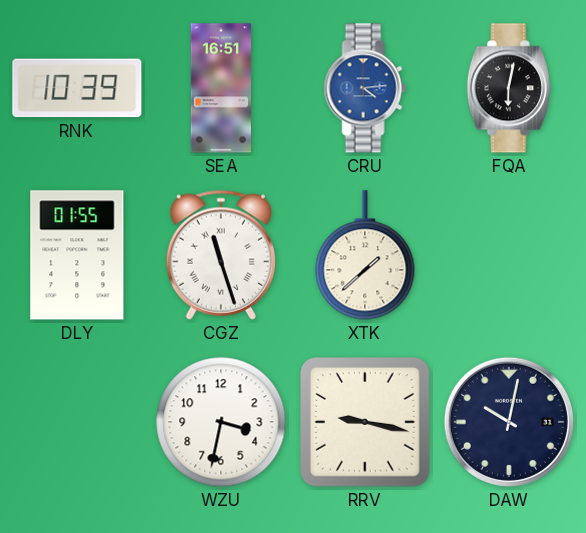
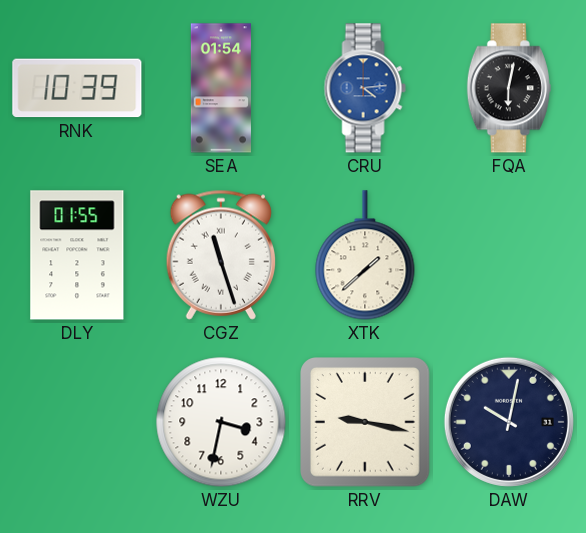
SEA: 16:51 -> 01:54 (221, 88)
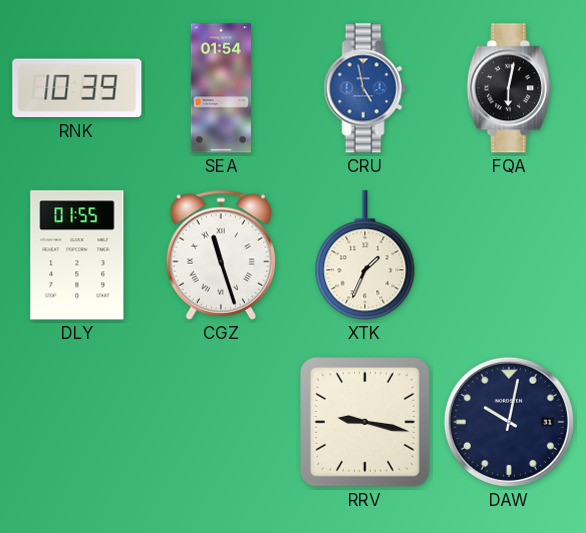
CRU: 4:14 -> 4:58 (365, 88)
XTK: 1:38 -> 1:34 (365, 255)
WZU: 3:32 -> none (221, 422)
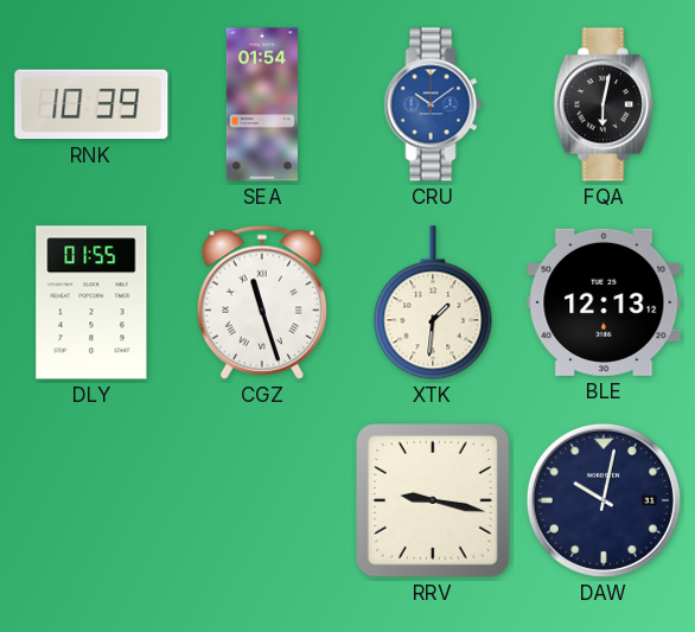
CRU: 4:58 -> 10:09 (433, 104)
XTK: 1:34 -> 1:31 (433, 302)
BLE: none -> 12:13 (604, 302)
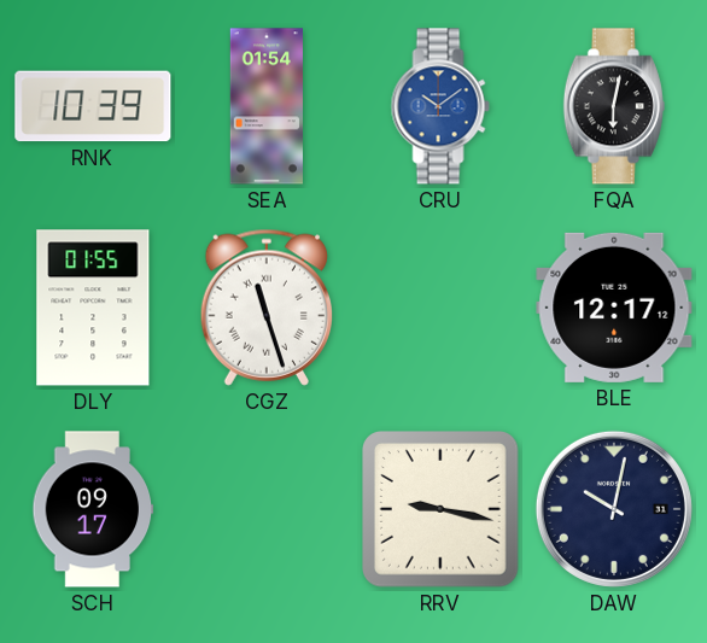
XTK: 1:31 -> none (433, 302)
BLE: 12:13 -> 12:17 (614, 308)
SCH: none -> 09:17 (93, 509)
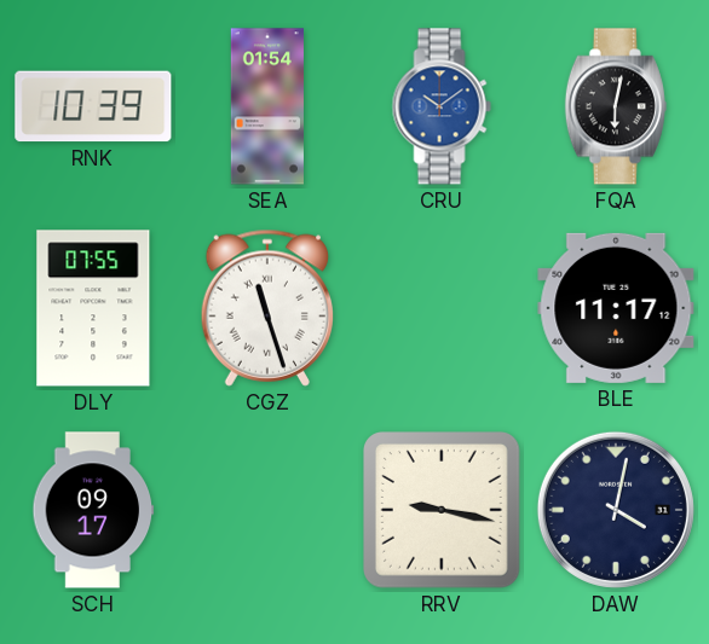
DLY: 01:55 -> 07:55 (93, 308)
BLE: 12:17 -> 11:17 (616, 308)
DAW: 10:02 -> 4:02 (616, 510)
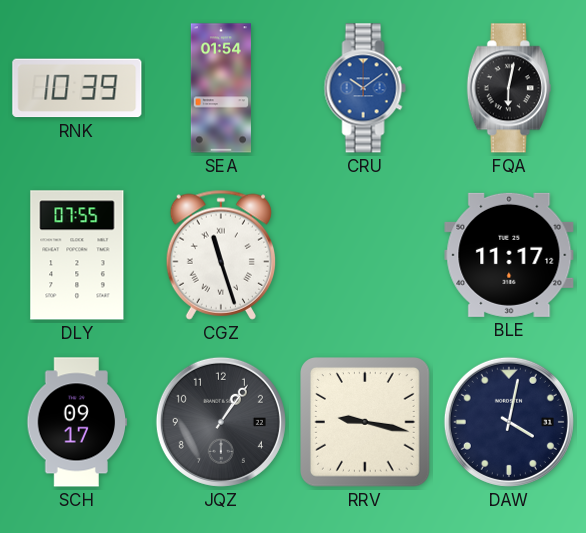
JQZ: none -> 1:06 (221, 422)
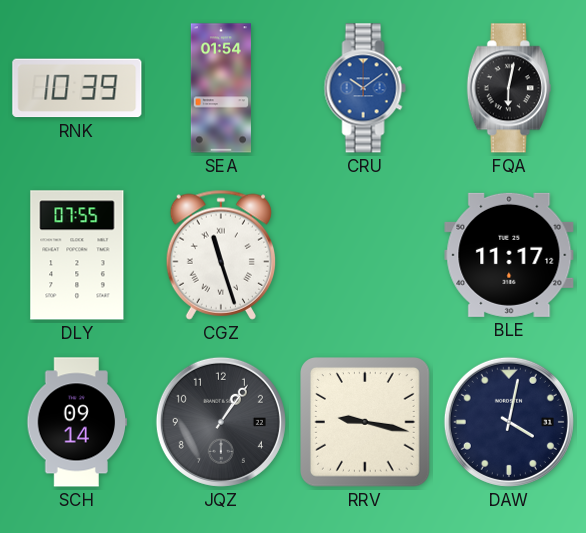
SCH: 09:17 -> 09:14 (77, 422)
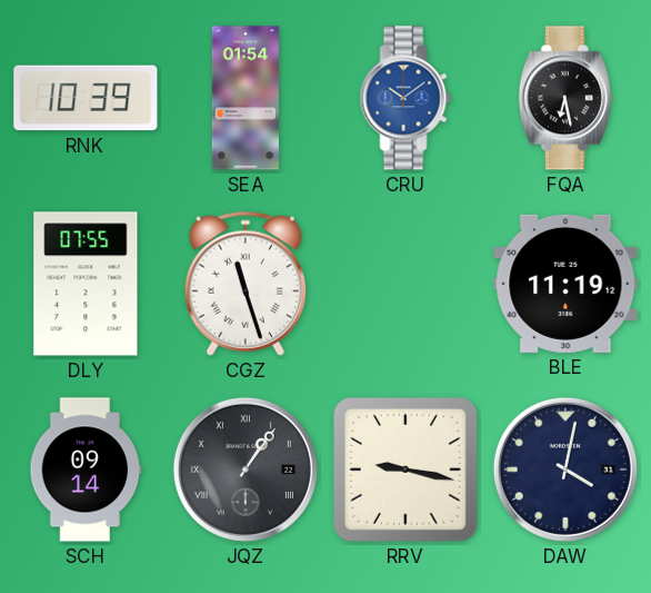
FQA: 6:02 -> 6:28 (565, 98)
BLE: 11:17 -> 11:19 (565, 284)
JQZ numerals: Arabic -> Roman (246, 470)
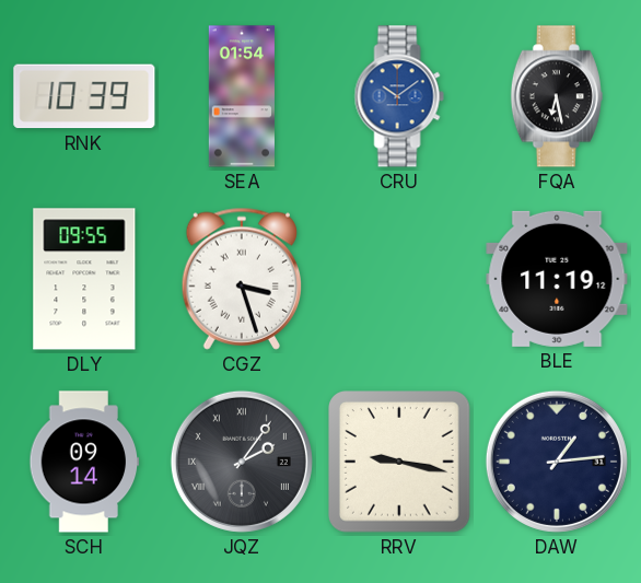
DLY: 07:55 -> 09:55 (84, 279)
CGZ: 11:27 -> 3:27 (241, 279)
JQZ: 1:06 -> 2:06 (242, 462)
DAW: 4:02 -> 1:14 (557, 462)
